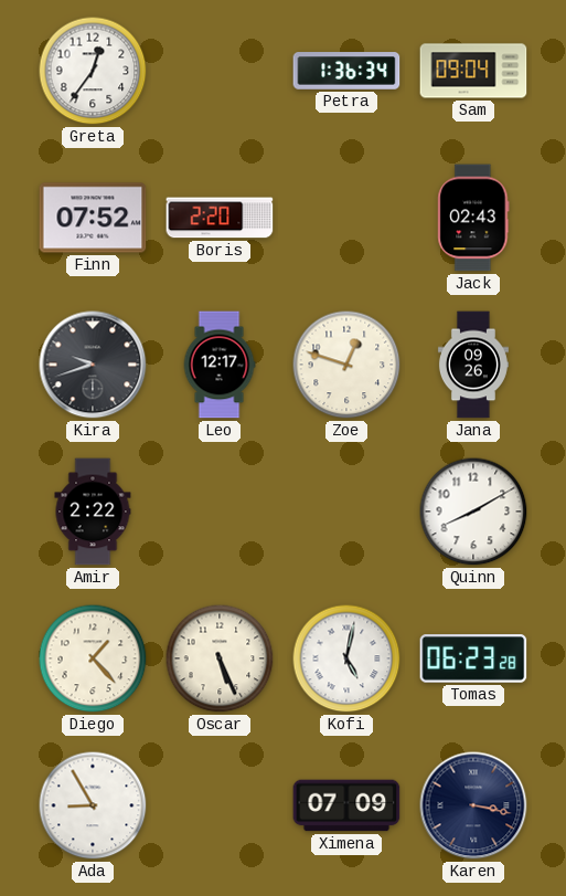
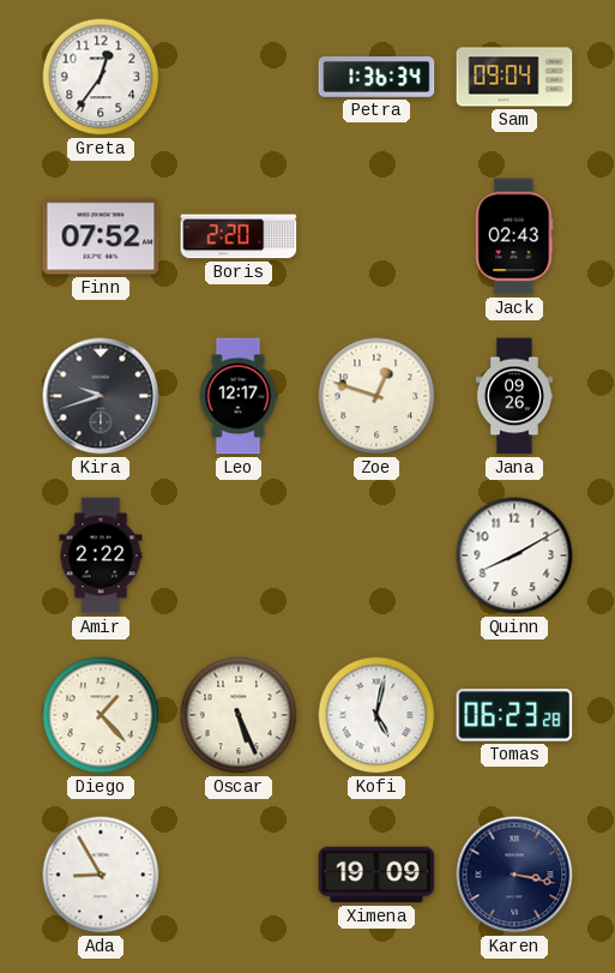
Ximena: 07:09 -> 19:09 (376, 875)
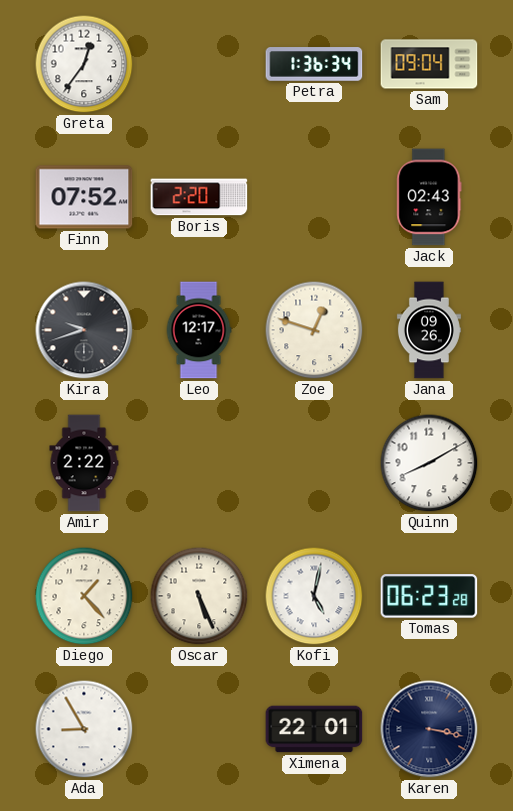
Ximena: 19:09 -> 22:01 (314, 729)
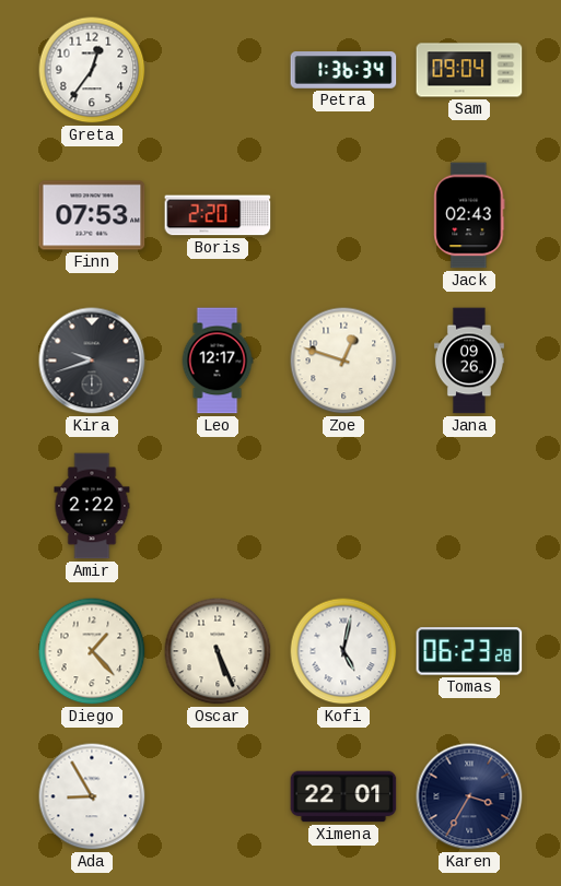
Finn: 07:52 -> 07:53 (92, 215)
Quinn: 8:10 -> none (429, 463)
Karen: 3:17 -> 3:35 (469, 796)
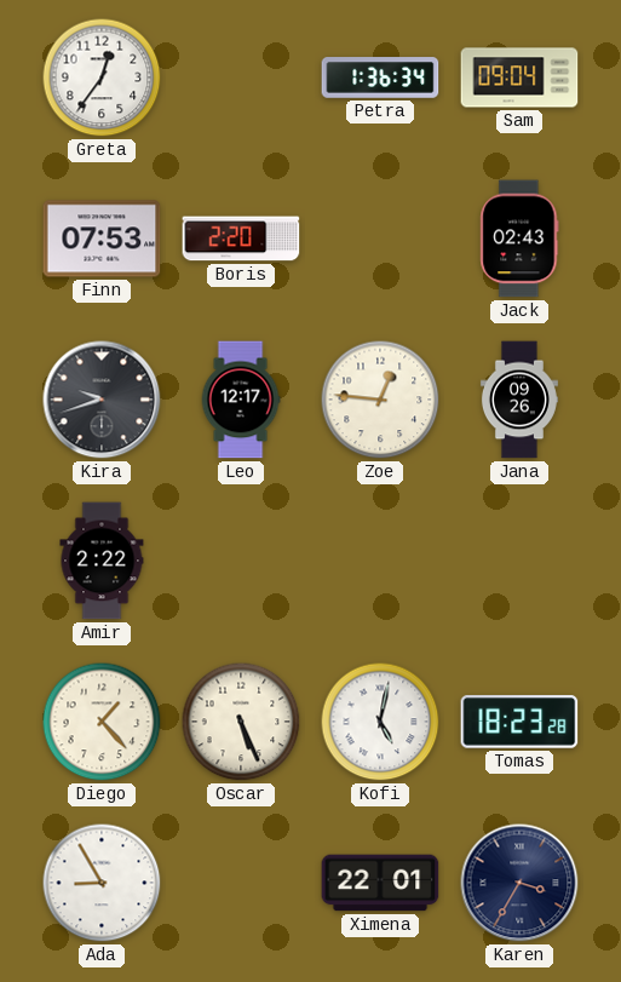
Zoe: 12:48 -> 12:46 (380, 400)
Tomas: 06:23 -> 18:23 (519, 722)
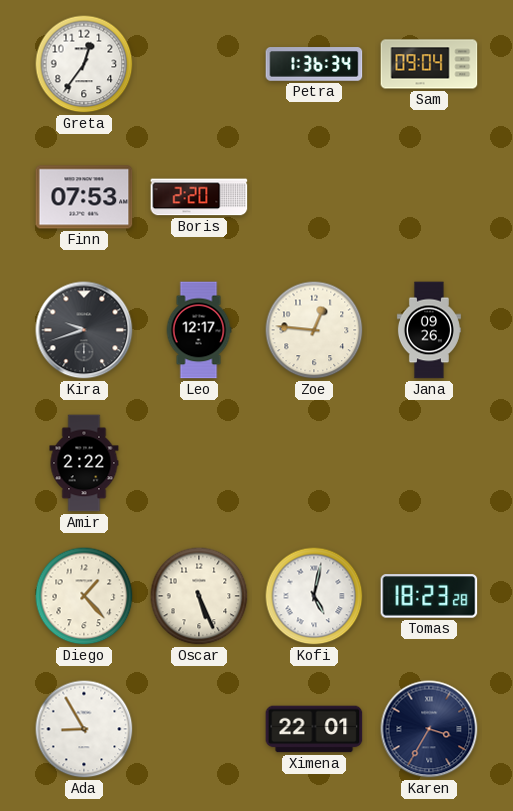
Jack: 02:43 -> none (519, 239)
